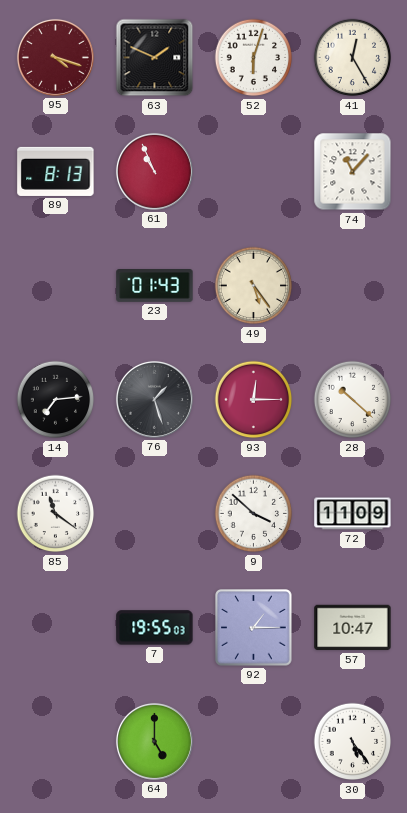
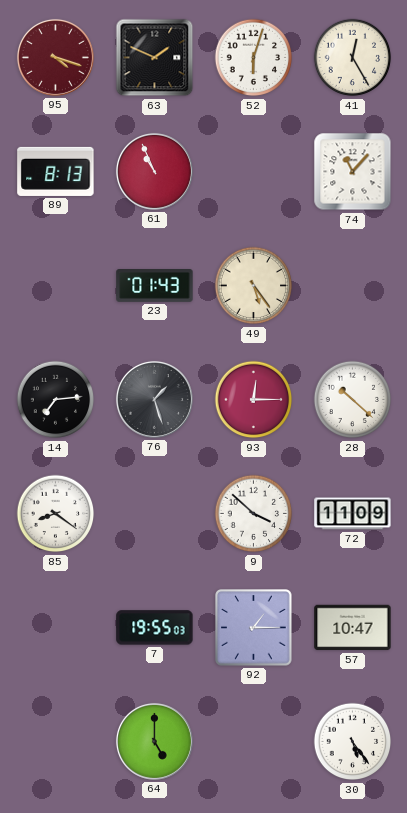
85: 11:21 -> 8:21 (56, 514)
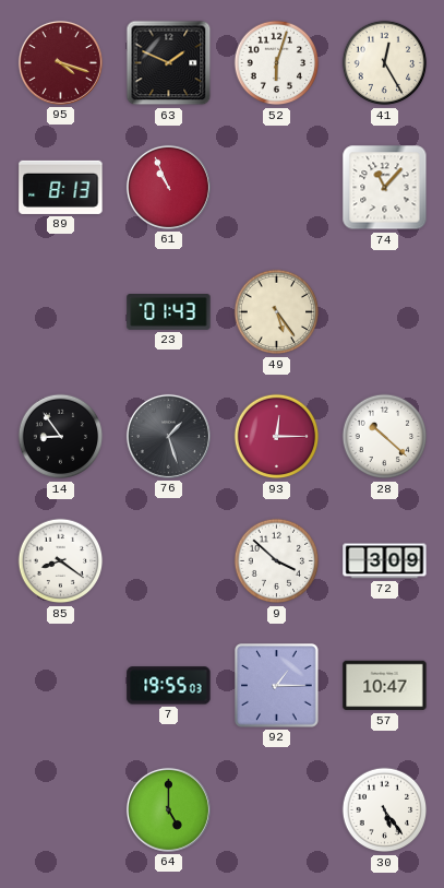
14: 7:14 -> 8:54 (61, 437)
72: 11:09 -> 3:09 (385, 561)
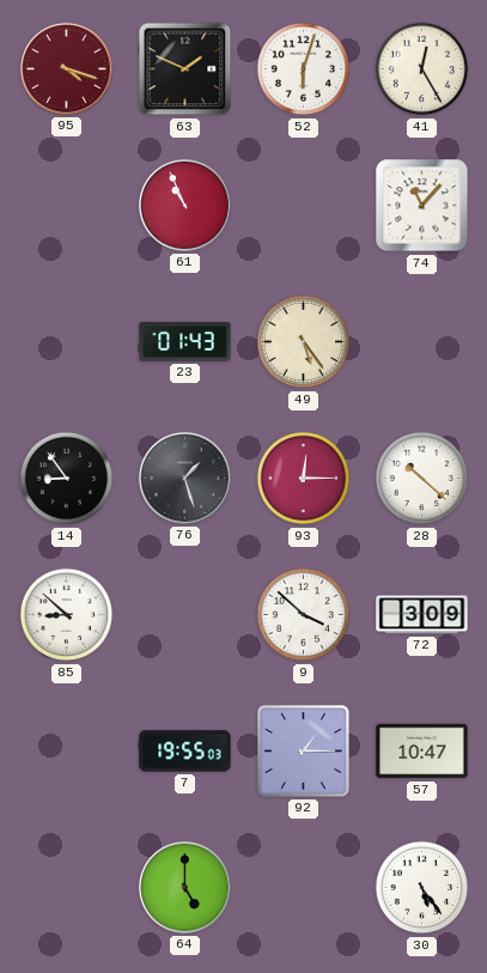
89: 8:13 -> none (61, 187)
85: 8:21 -> 8:52 (67, 615)
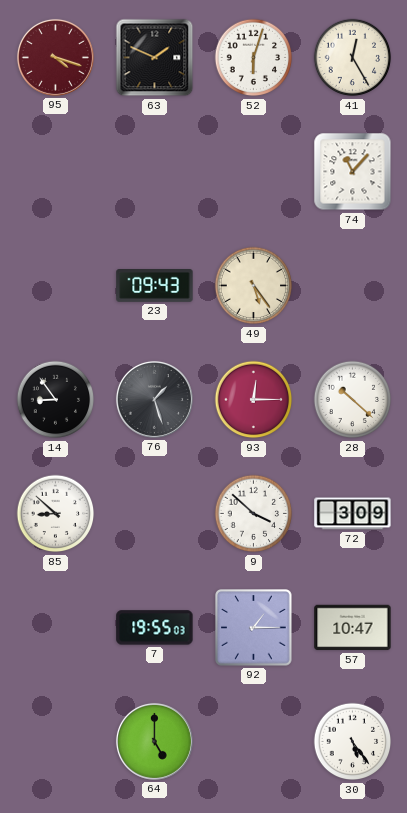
61: 10:56 -> none (184, 205)
23: 01:43 -> 09:43 (155, 286)
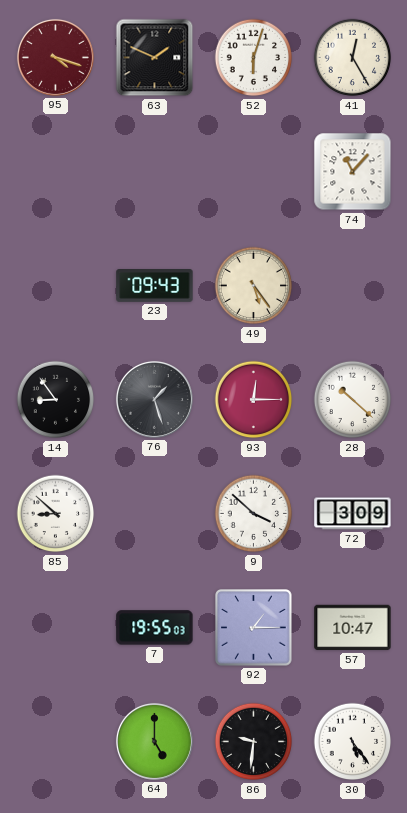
86: none -> 9:31 (254, 742)
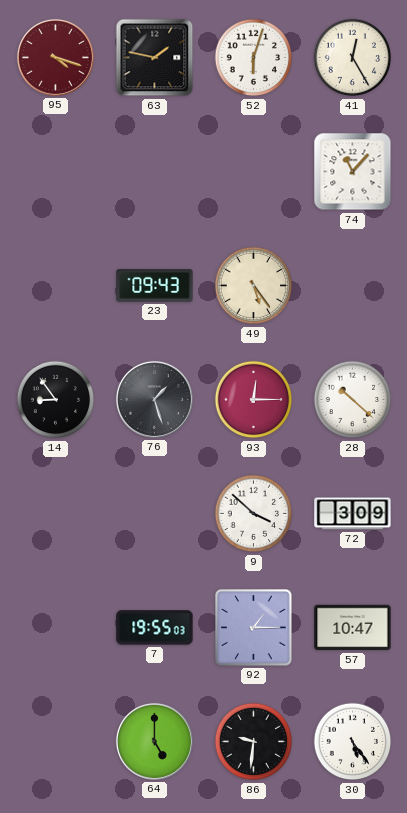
63: 1:49 -> 1:47 (155, 58)
85: 8:52 -> none (56, 514)
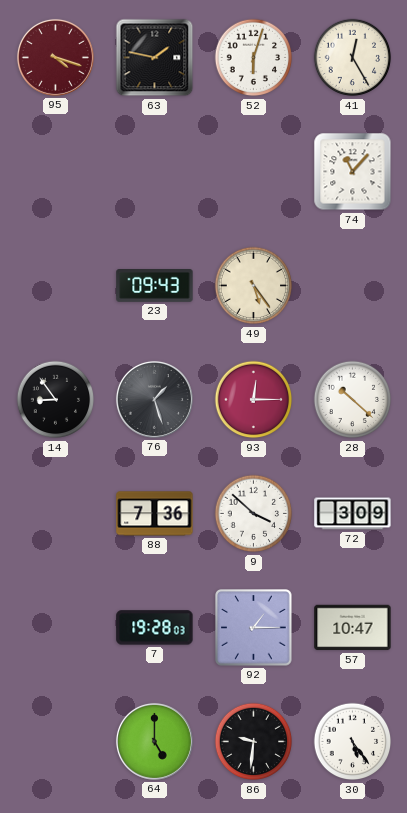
88: none -> 7:36 (155, 514)
7: 19:55 -> 19:28 (155, 628)
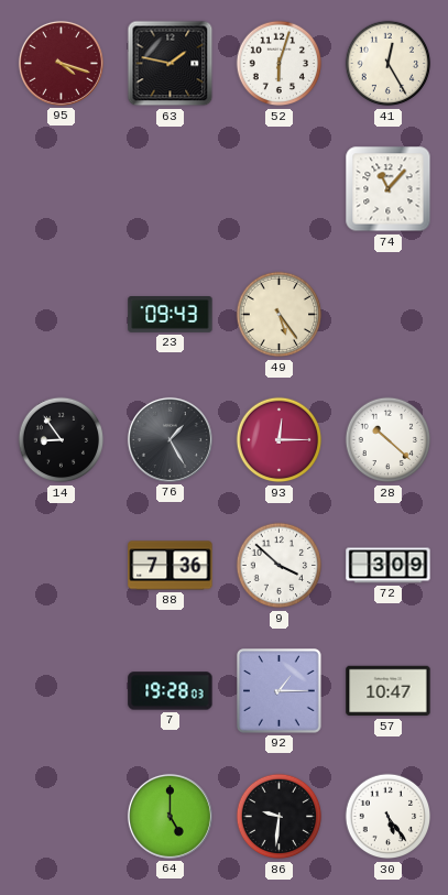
76: 1:27 -> 1:25 (170, 439)
